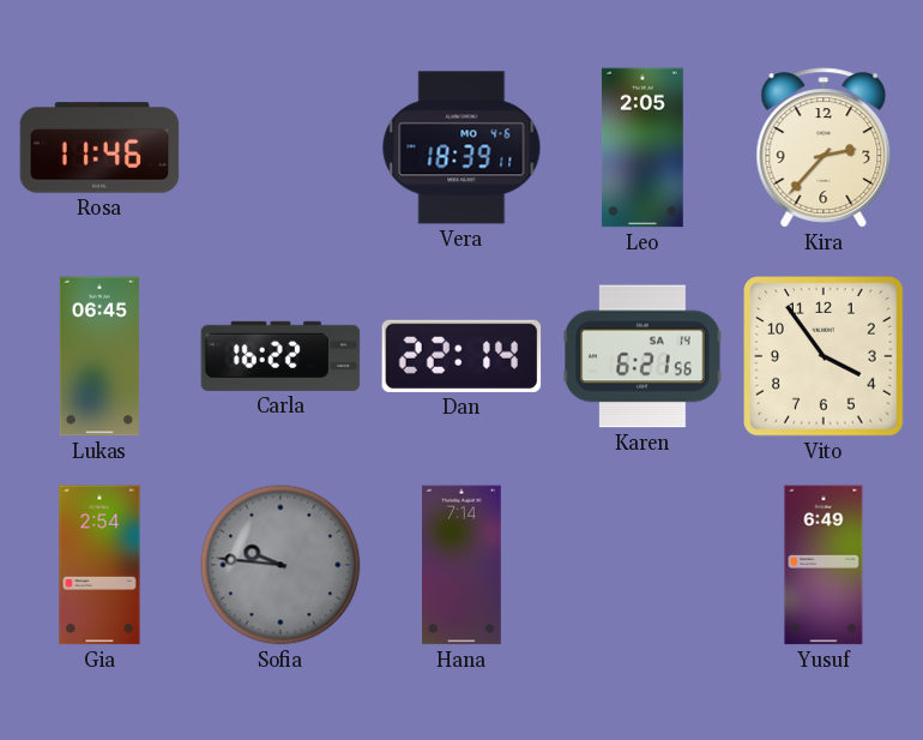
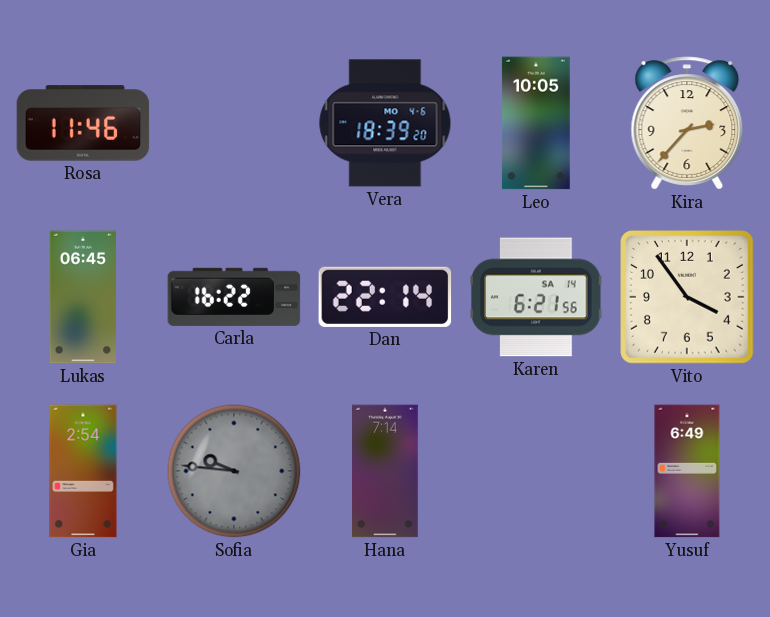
Vera: 18:39:11 -> 18:39:20 (385, 123)
Leo: 2:05 -> 10:05 (536, 123)
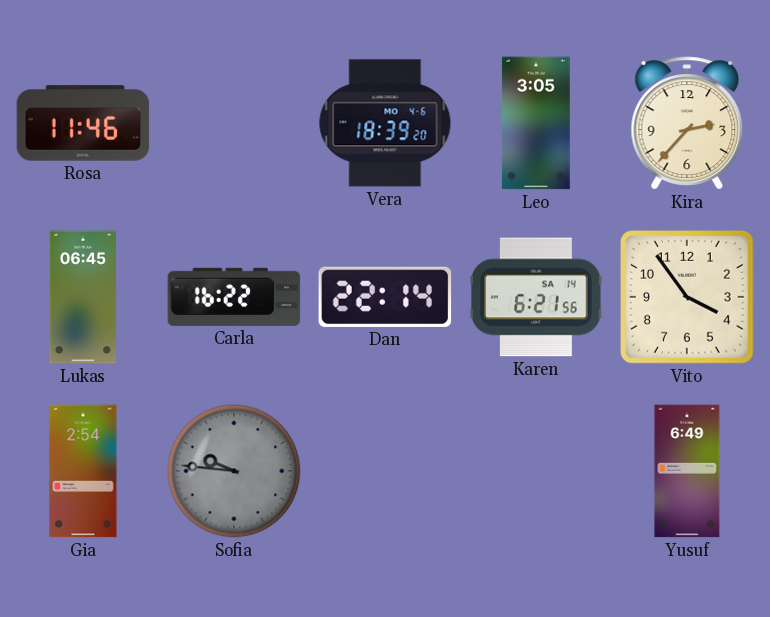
Leo: 10:05 -> 3:05 (536, 123)
Hana: 7:14 -> none (386, 471)
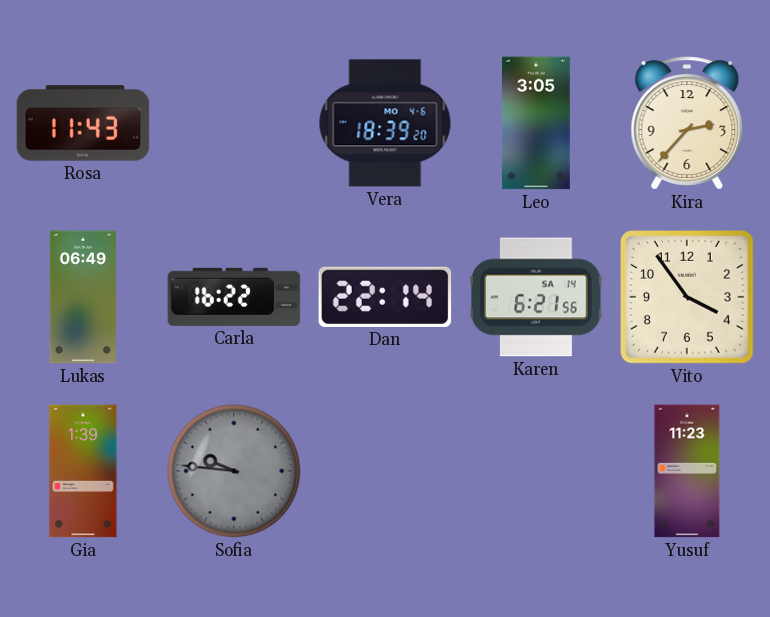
Rosa: 11:46 -> 11:43 (83, 123)
Lukas: 06:45 -> 06:49 (83, 297)
Gia: 2:54 -> 1:39 (83, 471)
Yusuf: 6:49 -> 11:23 (687, 471)
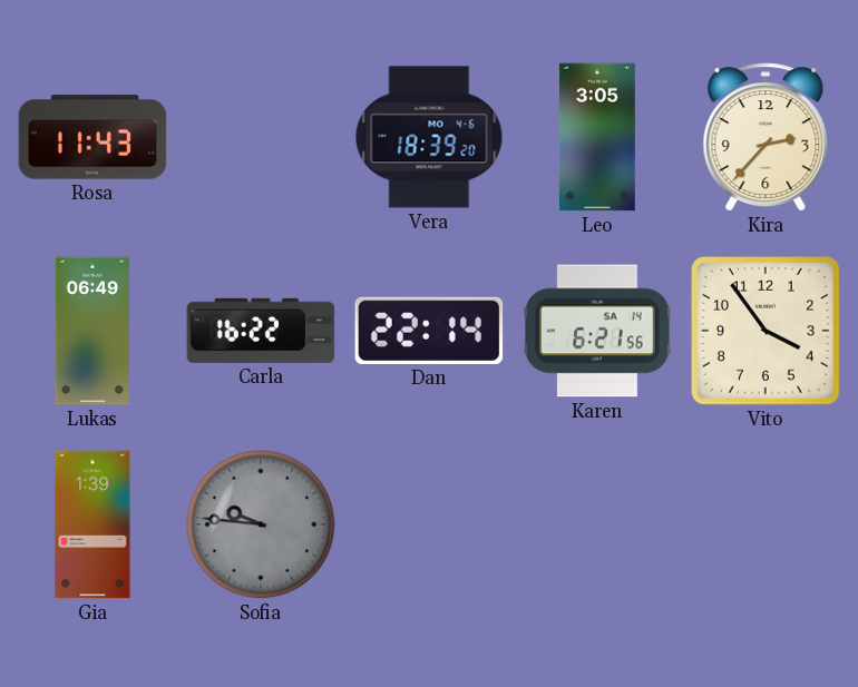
Yusuf: 11:23 -> none (687, 471)
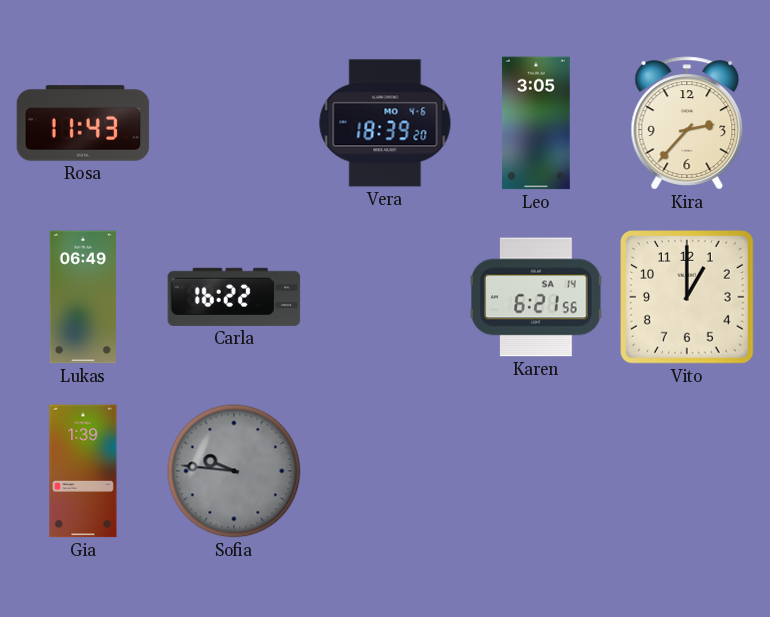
Dan: 22:14 -> none (429, 331)
Vito: 3:54 -> 1:00 (688, 298)
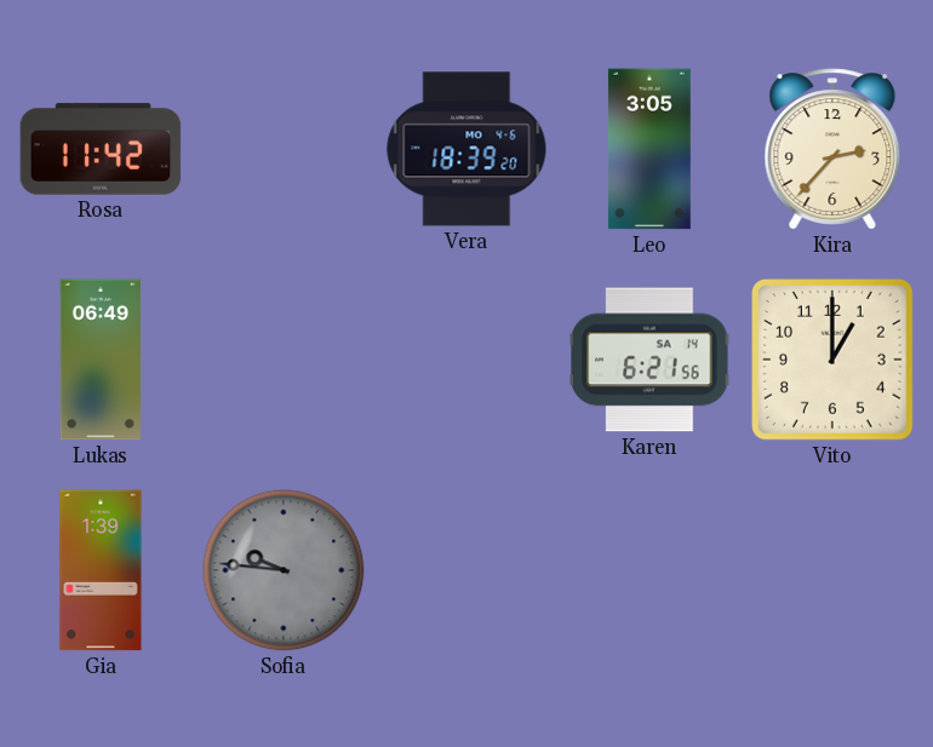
Rosa: 11:43 -> 11:42 (101, 149)
Carla: 16:22 -> none (234, 297)
